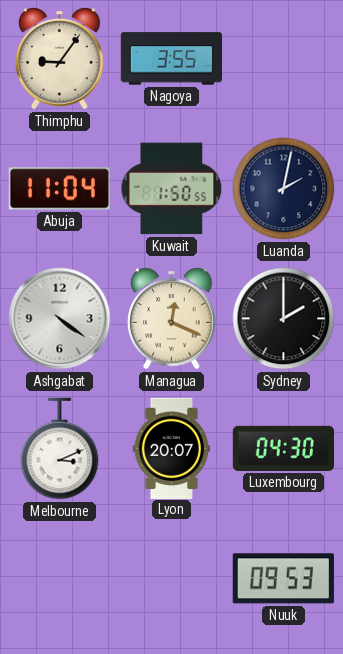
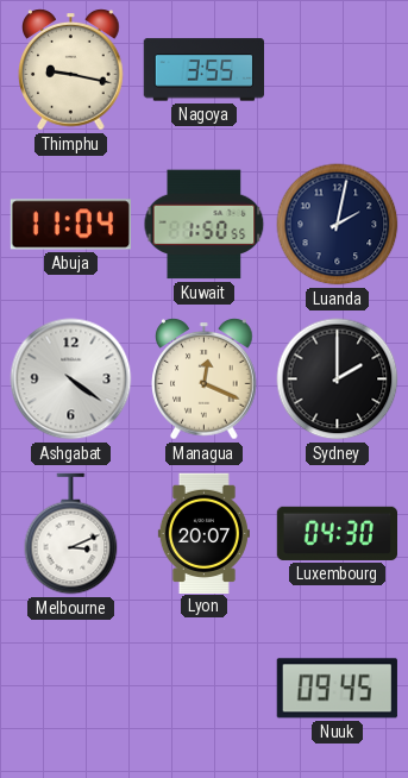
Thimphu: 9:06 -> 9:17 (71, 70)
Nuuk: 09:53 -> 09:45 (337, 689)
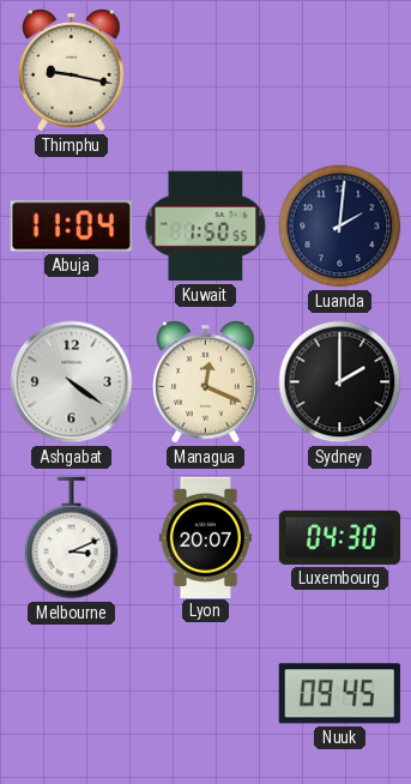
Nagoya: 3:55 -> none (203, 70)
Luanda: 2:02 -> 2:01 (340, 227)
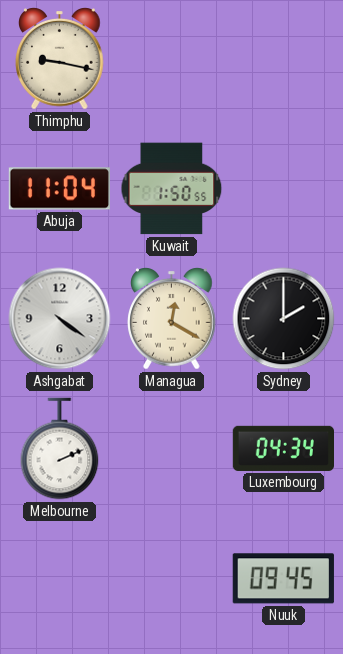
Luanda: 2:01 -> none (340, 227)
Managua: 12:19 -> 12:20 (172, 319)
Melbourne: 3:11 -> 2:11 (60, 449)
Lyon: 20:07 -> none (205, 537)
Luxembourg: 04:30 -> 04:34 (283, 448)
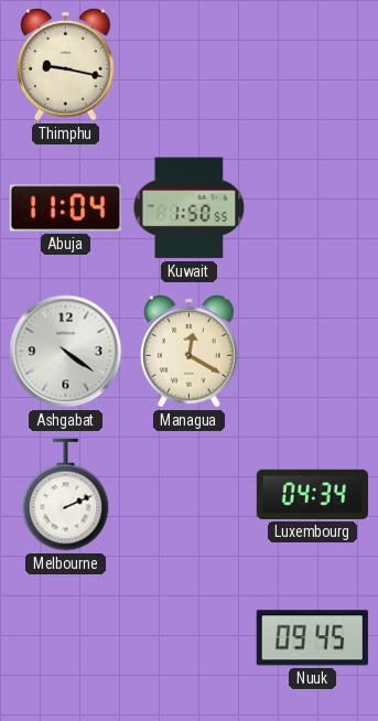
Sydney: 2:00 -> none (284, 319)
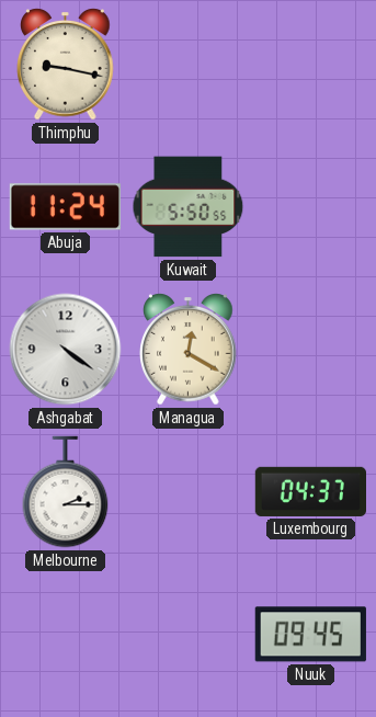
Abuja: 11:04 -> 11:24 (65, 207)
Kuwait: 1:50 -> 5:50 (189, 207)
Melbourne: 2:11 -> 2:15 (66, 492)
Luxembourg: 04:34 -> 04:37 (310, 491)
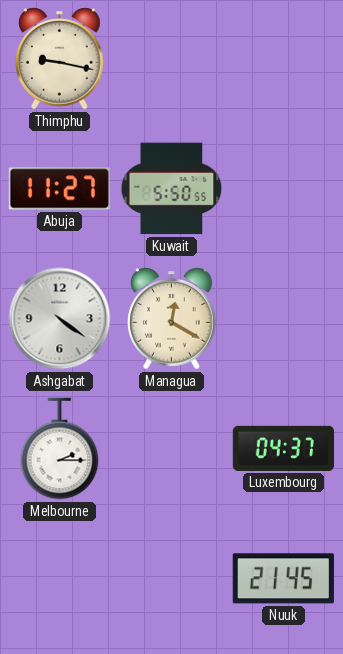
Abuja: 11:24 -> 11:27 (59, 189)
Nuuk: 09:45 -> 21:45 (283, 579)
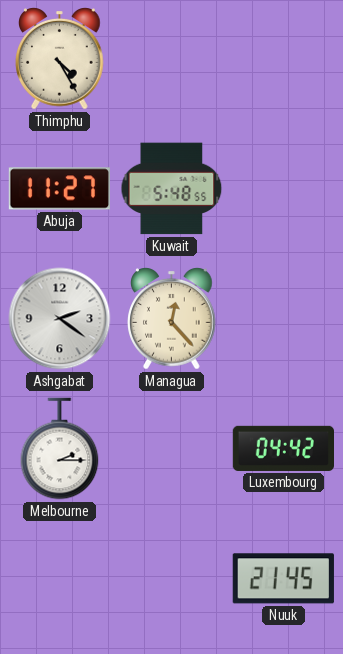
Thimphu: 9:17 -> 4:25 (60, 59)
Kuwait: 5:50 -> 5:48 (172, 189)
Ashgabat: 4:21 -> 2:21 (60, 319)
Managua: 12:20 -> 12:23 (172, 319)
Luxembourg: 04:37 -> 04:42 (283, 448)
